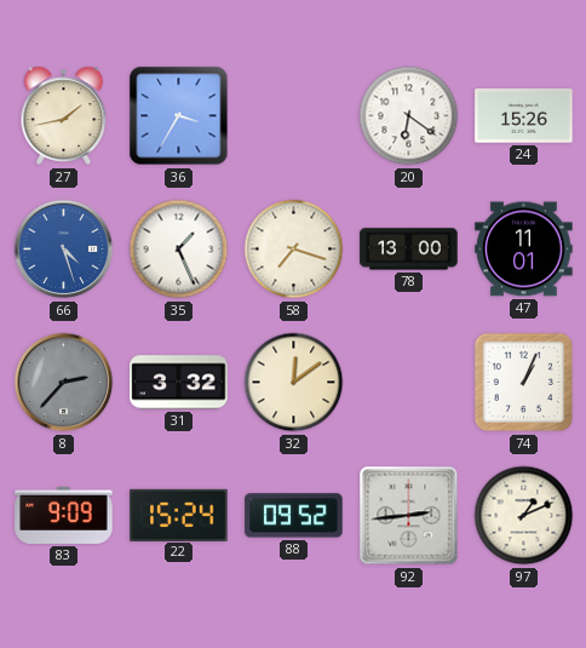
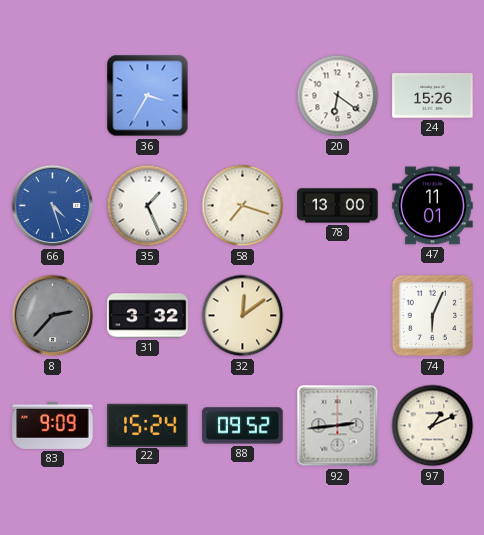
27: 1:43 -> none (64, 116)
74: 1:04 -> 6:04 (433, 316)
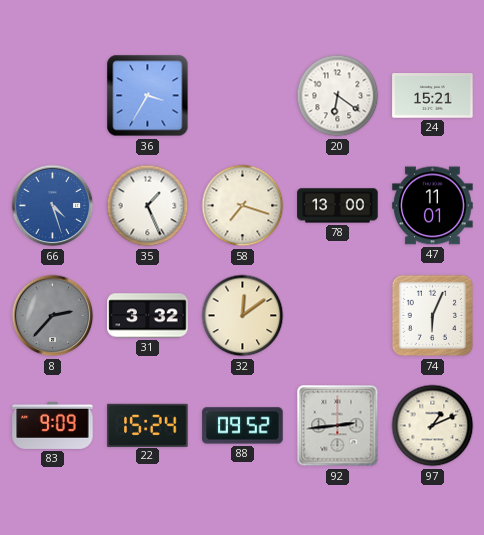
24: 15:26 -> 15:21 (433, 96)
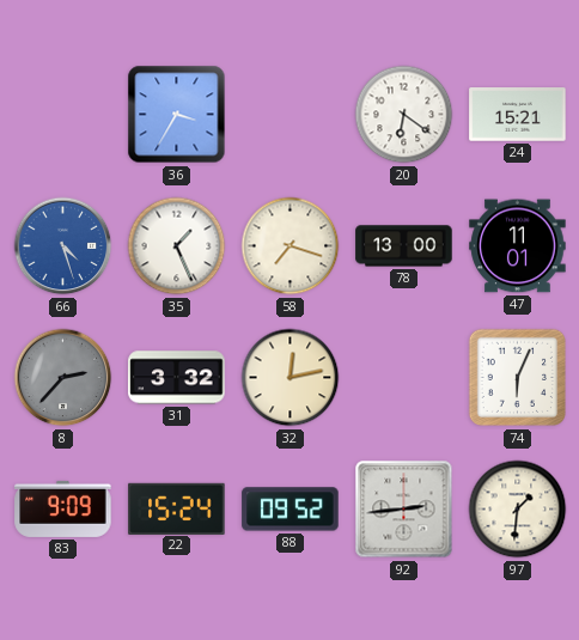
32: 12:09 -> 12:13 (291, 378)
97: 1:11 -> 1:31 (518, 510)
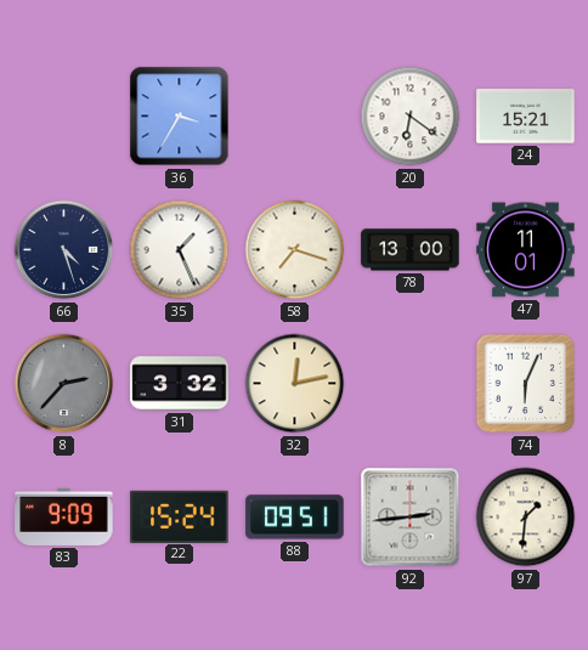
66 dial: blue -> navy (64, 250)
88: 09:52 -> 09:51 (295, 518)
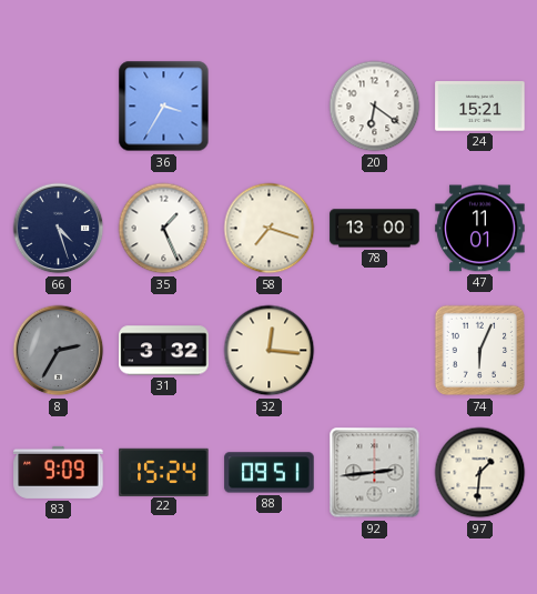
8: 2:37 -> 2:35 (59, 351)
32: 12:13 -> 12:16 (270, 351)
